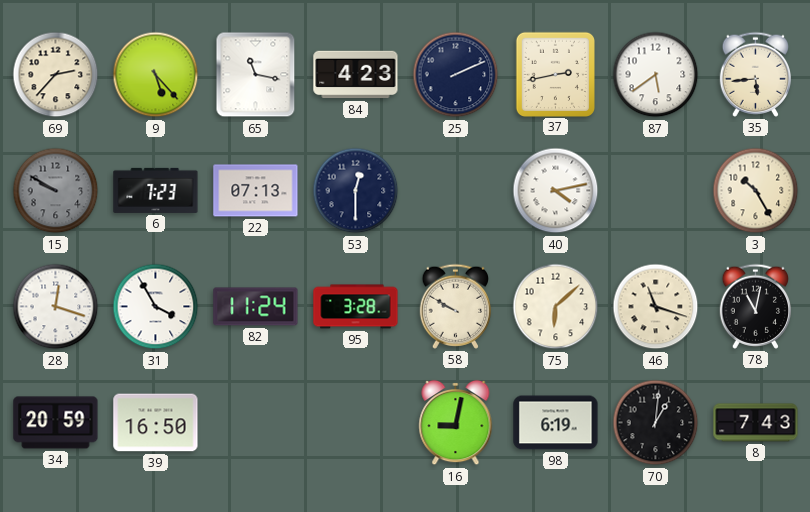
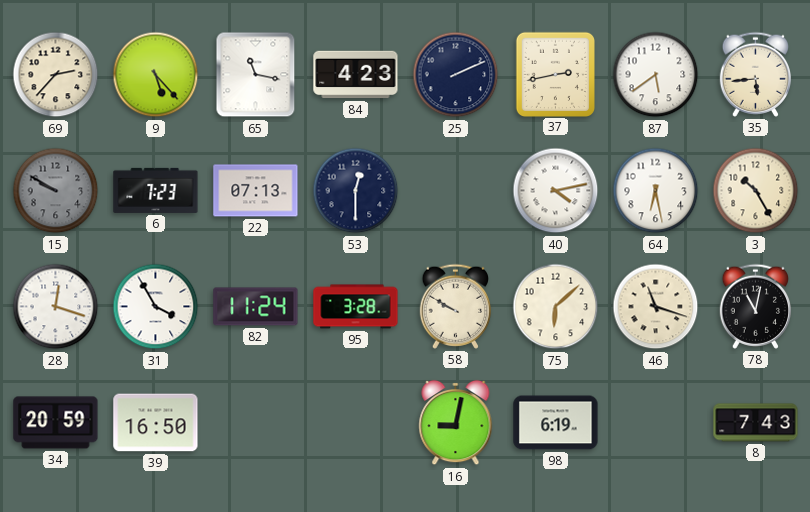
64: none -> 6:28 (656, 191)
70: 1:01 -> none (656, 423)
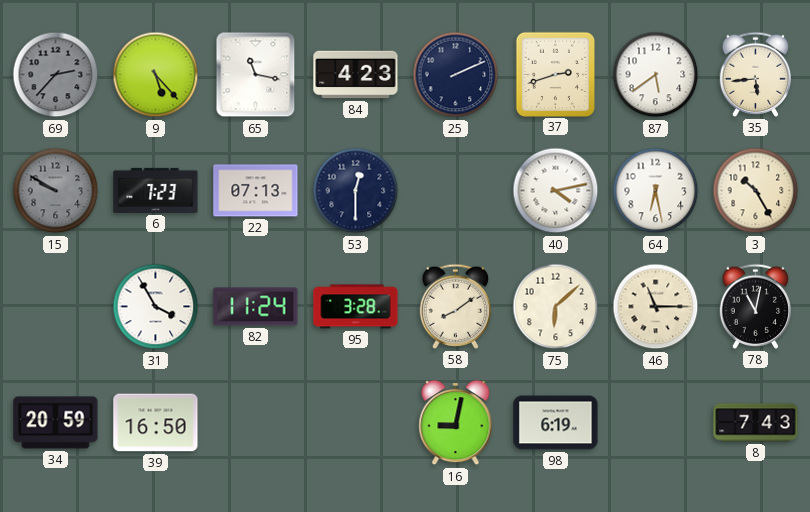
69 dial: cream -> grey (56, 75)
37: 2:43 -> 2:42 (555, 74)
28: 12:18 -> none (56, 307)
58: 9:50 -> 8:09 (455, 306)
46: 11:18 -> 11:15 (656, 307)
